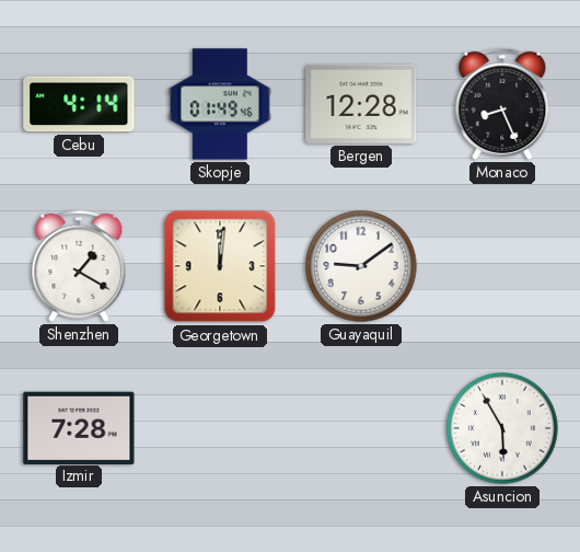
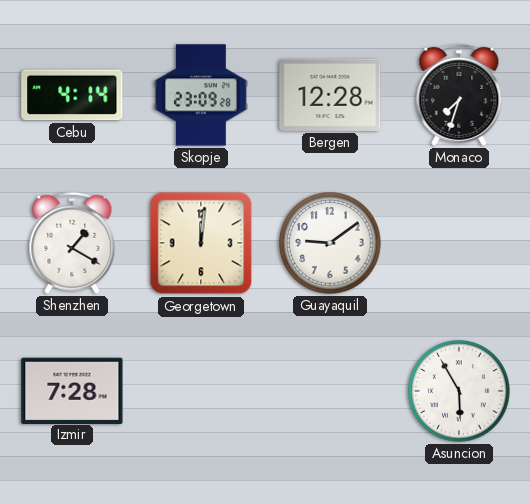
Skopje: 01:49 -> 23:09 (201, 95)
Monaco: 8:26 -> 7:33 (459, 95)
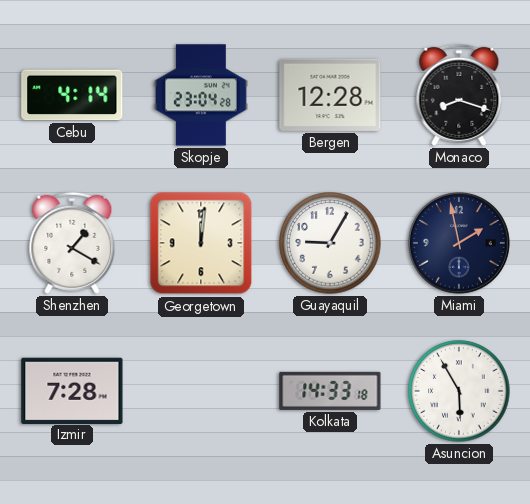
Skopje: 23:09 -> 23:04 (201, 95)
Monaco: 7:33 -> 8:18 (459, 95)
Guayaquil: 9:09 -> 9:05 (330, 243)
Miami: none -> 1:58 (459, 243)
Kolkata: none -> 14:33 (330, 391)
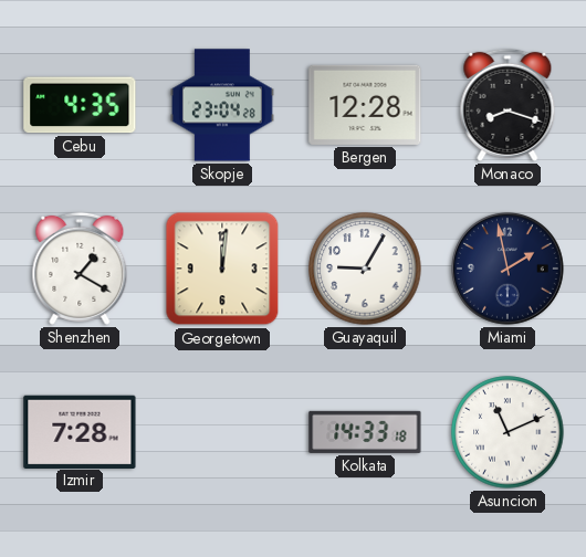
Cebu: 4:14 -> 4:35 (80, 105)
Asuncion: 5:55 -> 11:11 (507, 432)
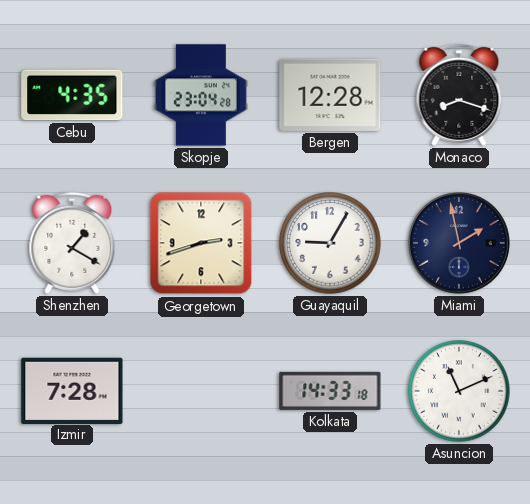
Georgetown: 12:01 -> 2:42 (201, 243)
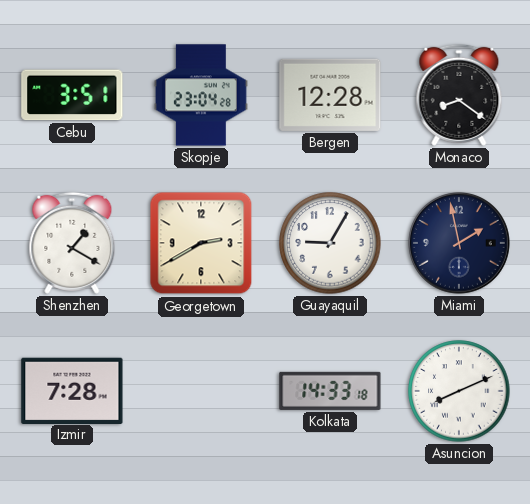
Cebu: 4:35 -> 3:51 (72, 95)
Monaco: 8:18 -> 8:21 (459, 95)
Georgetown: 2:42 -> 2:40 (201, 243)
Asuncion: 11:11 -> 8:11 (459, 391)
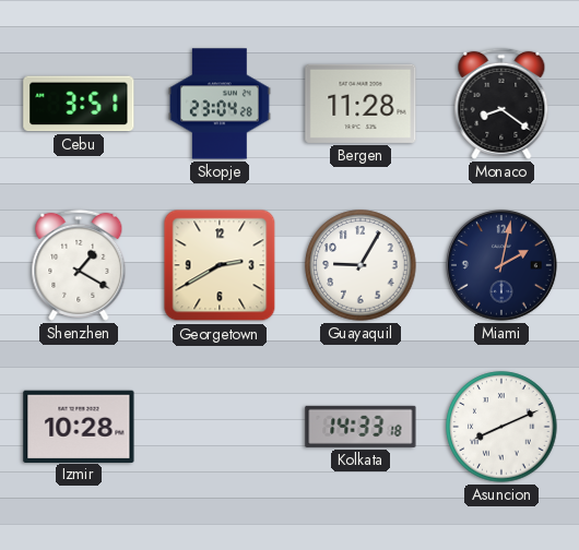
Bergen: 12:28 -> 11:28 (361, 104)
Miami: 1:58 -> 2:02 (501, 265)
Izmir: 7:28 -> 10:28 (79, 426)
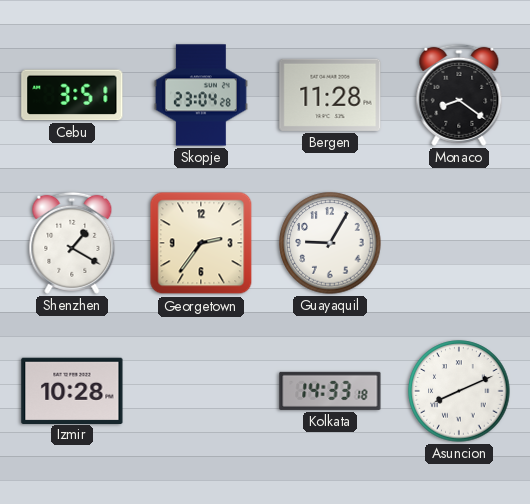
Georgetown: 2:40 -> 2:36 (201, 243)
Miami: 2:02 -> none (501, 265)
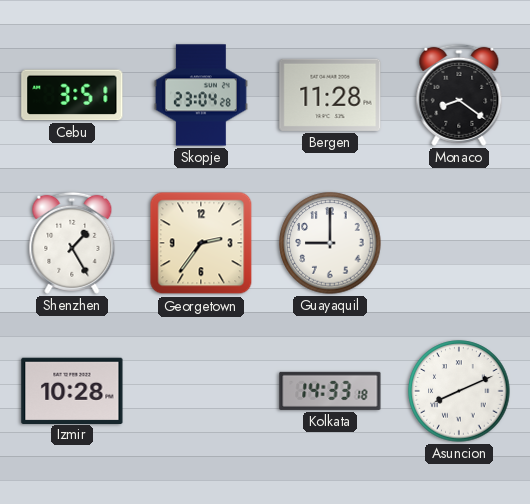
Shenzhen: 1:20 -> 1:25 (72, 243)
Guayaquil: 9:05 -> 9:00 (330, 243)
